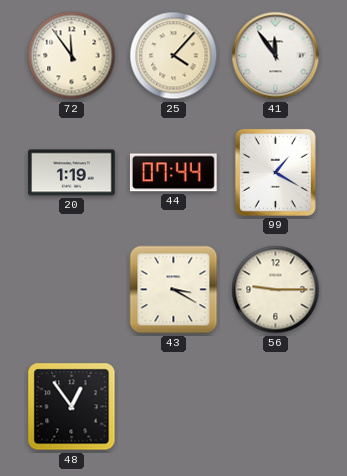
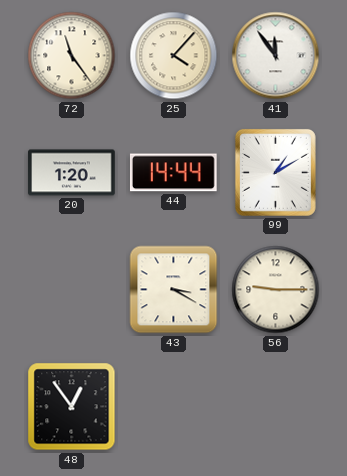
72: 11:54 -> 11:24 (72, 56)
20: 1:19 -> 1:20 (72, 173)
44: 07:44 -> 14:44 (173, 173)
99: 1:20 -> 1:10 (275, 172)
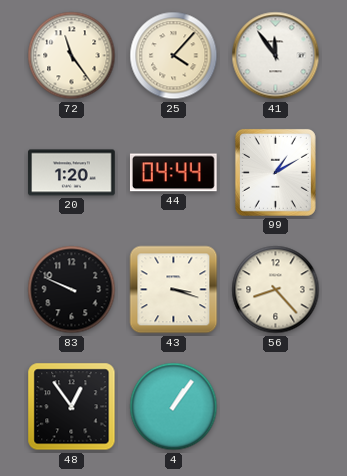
44: 14:44 -> 04:44 (173, 173)
83: none -> 9:49 (72, 290)
43: 3:20 -> 3:18 (174, 290)
56: 9:15 -> 8:23 (276, 290)
4: none -> 1:06 (174, 407)
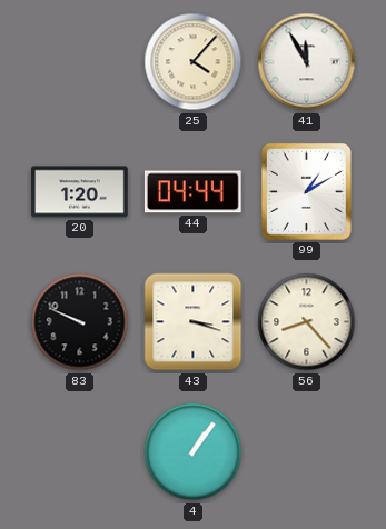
72: 11:24 -> none (72, 56)
41: 11:54 -> 11:55 (307, 62)
48: 12:54 -> none (72, 407)
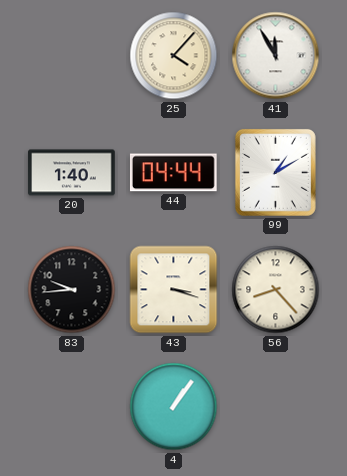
20: 1:20 -> 1:40 (72, 173)
83: 9:49 -> 9:44 (72, 290)
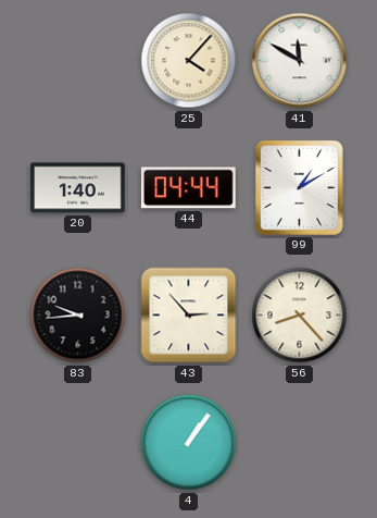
41: 11:55 -> 11:50 (300, 61)
43: 3:18 -> 2:53 (189, 316)
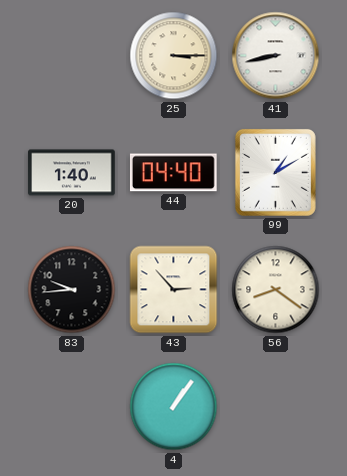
25: 4:07 -> 3:15 (174, 56)
41: 11:50 -> 8:43 (276, 56)
44: 04:44 -> 04:40 (173, 173)
56: 8:23 -> 8:21 (276, 290)
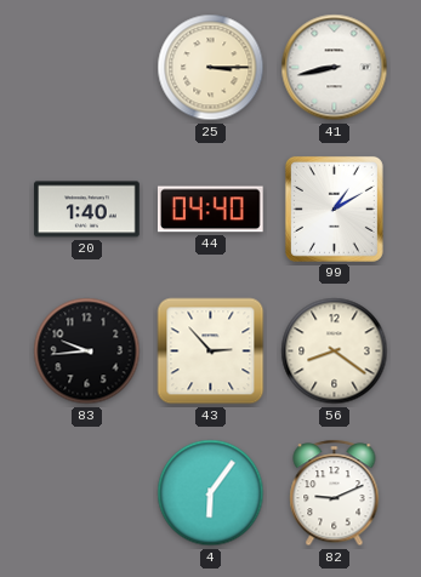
4: 1:06 -> 6:06 (211, 493)
82: none -> 9:11 (335, 493)
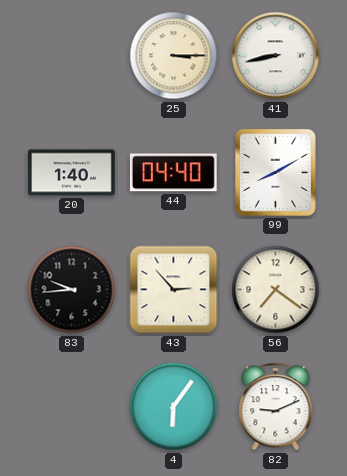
99: 1:10 -> 8:10 (275, 172)
56: 8:21 -> 7:21 (276, 290)
